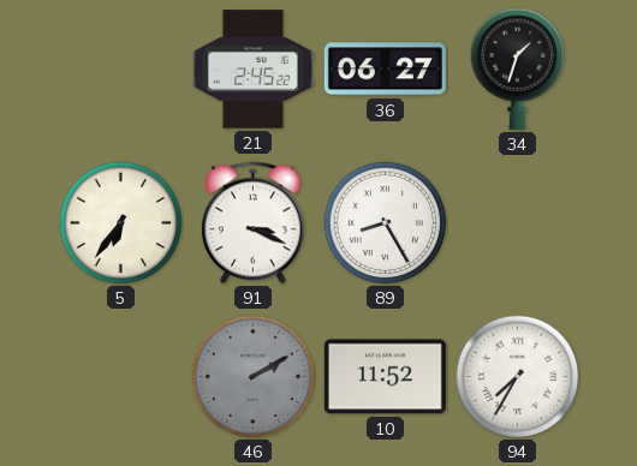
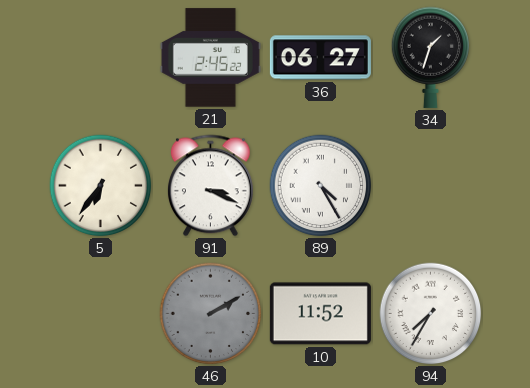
89: 8:25 -> 4:25 (321, 186)
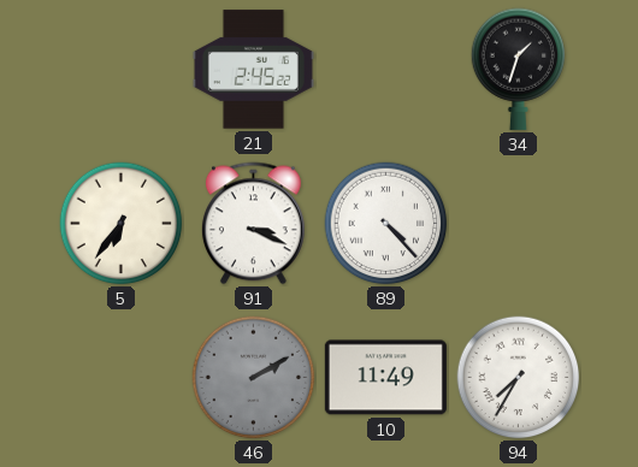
36: 06:27 -> none (320, 58)
89: 4:25 -> 4:23 (386, 224)
10: 11:52 -> 11:49 (385, 378)
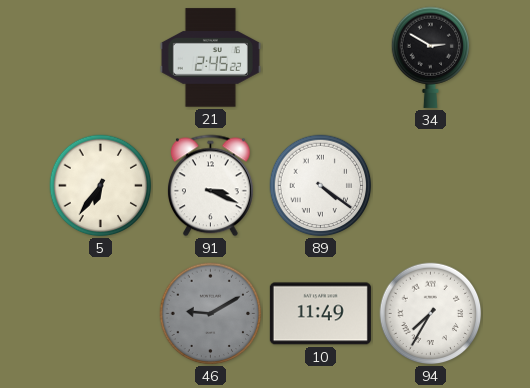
34: 1:33 -> 2:50 (431, 57)
89: 4:23 -> 4:21 (321, 186)
46: 2:10 -> 9:10 (211, 314)
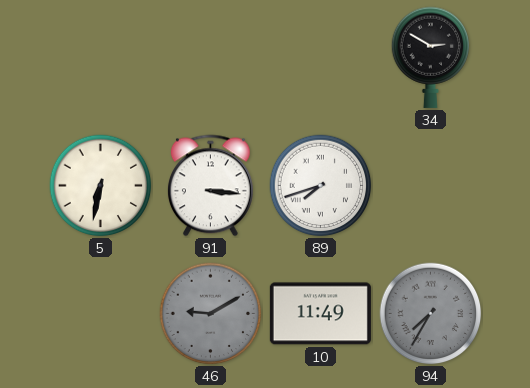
21: 2:45 -> none (210, 58)
5: 6:36 -> 6:32 (101, 186)
91: 3:19 -> 3:16 (210, 186)
89: 4:21 -> 7:42 (321, 186)
94 dial: white -> grey (431, 314)
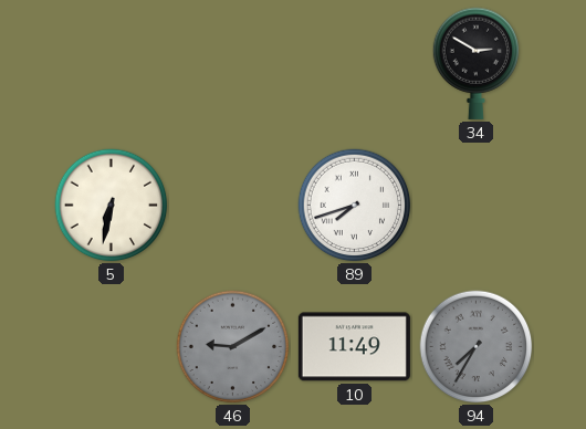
91: 3:16 -> none (210, 186)
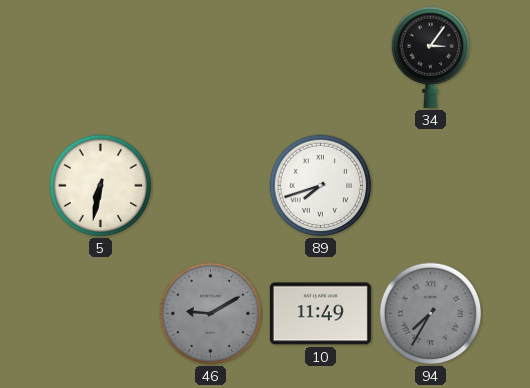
34: 2:50 -> 3:06 (431, 57)
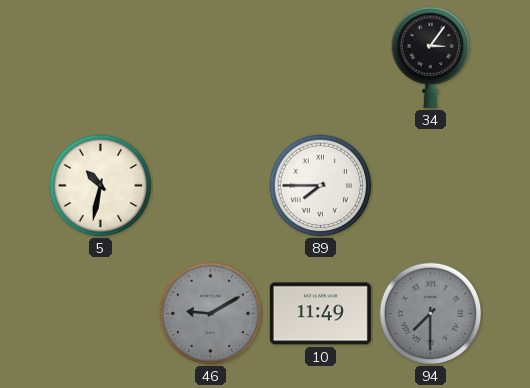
5: 6:32 -> 10:32 (101, 186)
89: 7:42 -> 7:45 (321, 186)
94: 7:35 -> 7:30 (431, 314)
